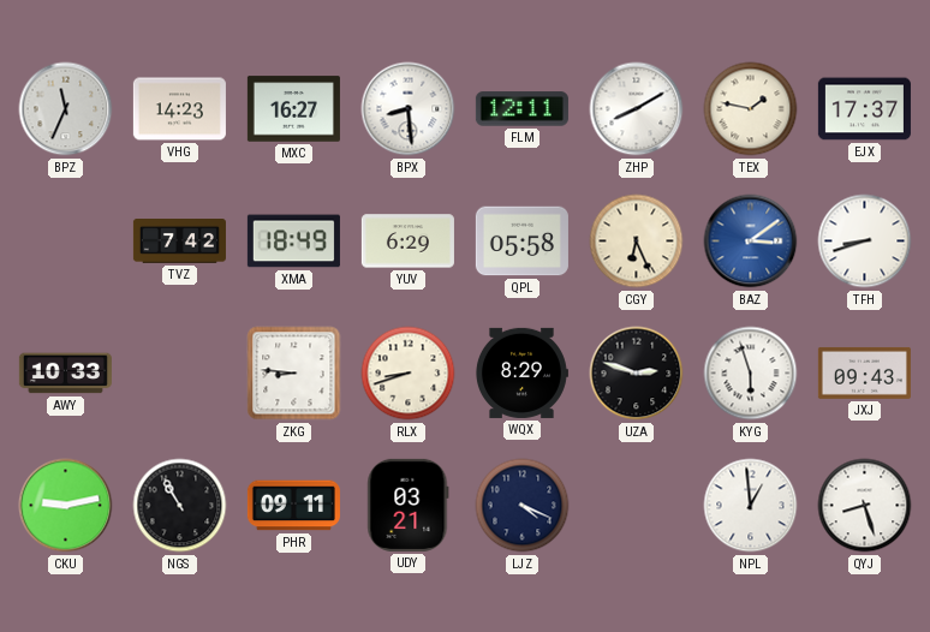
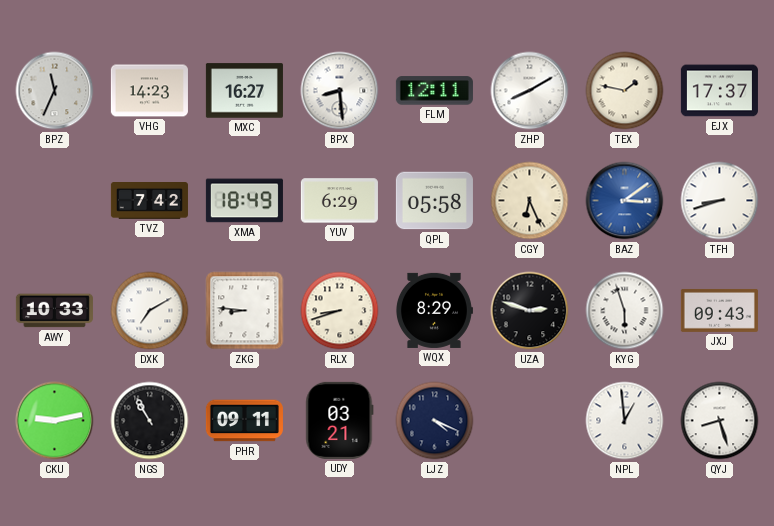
DXK: none -> 7:10 (150, 311)
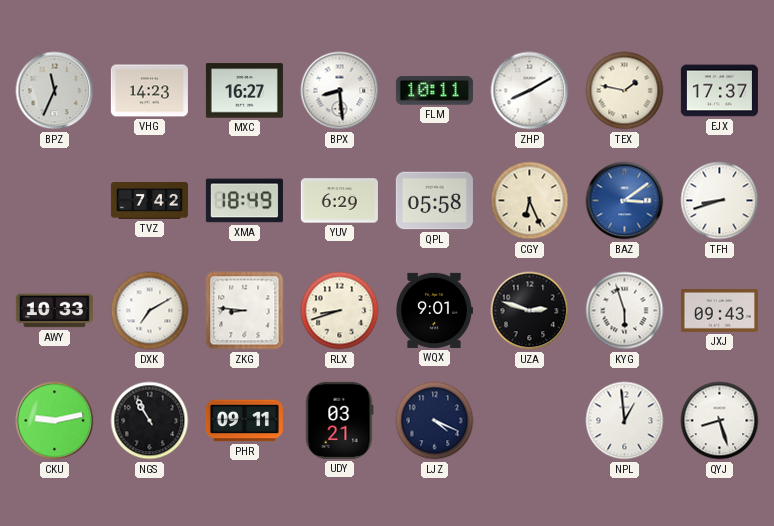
FLM: 12:11 -> 10:11 (434, 91)
WQX: 8:29 -> 9:01 (434, 310)
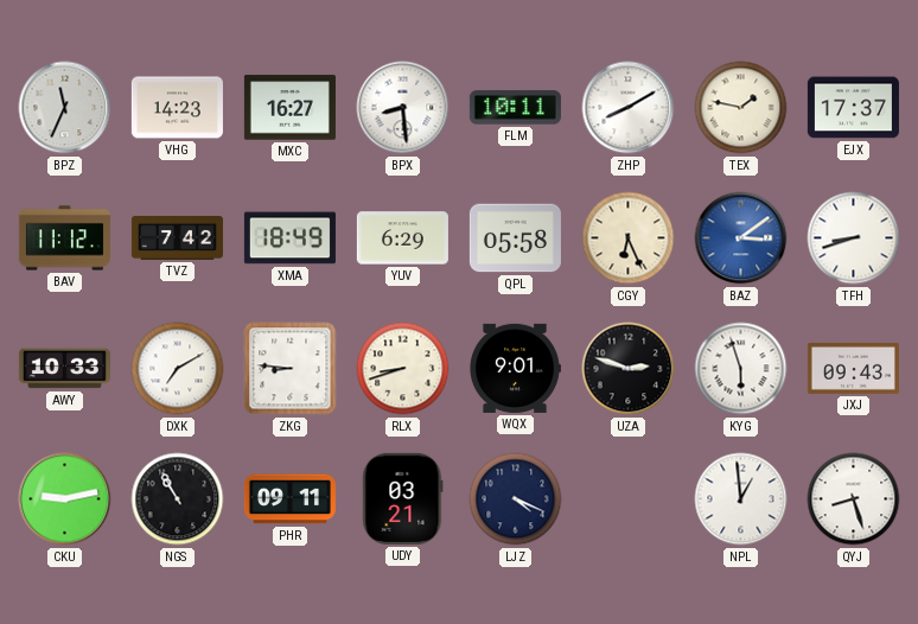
BAV: none -> 11:12 (64, 238)
